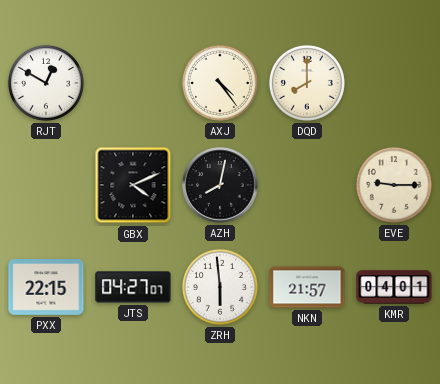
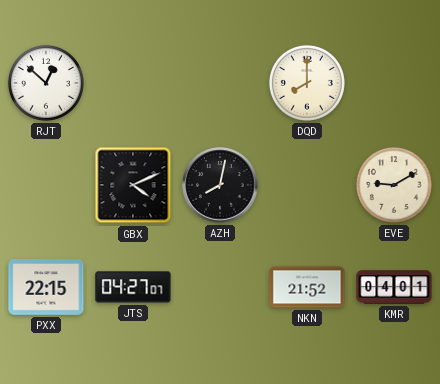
RJT: 12:50 -> 12:52 (46, 83)
AXJ: 4:24 -> none (220, 83)
EVE: 9:15 -> 9:10 (394, 185)
ZRH: 5:59 -> none (220, 287)
NKN: 21:57 -> 21:52 (307, 287)
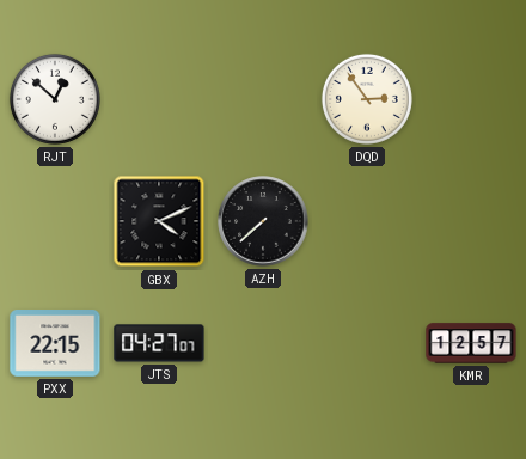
DQD: 8:00 -> 2:54 (367, 99)
AZH: 8:02 -> 7:38 (263, 221)
EVE: 9:10 -> none (394, 185)
NKN: 21:52 -> none (307, 287)
KMR: 04:01 -> 12:57 (471, 343)
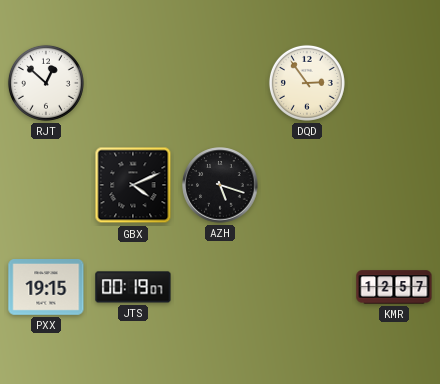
AZH: 7:38 -> 5:18 (220, 185)
PXX: 22:15 -> 19:15 (46, 288)
JTS: 04:27 -> 00:19 (133, 287)
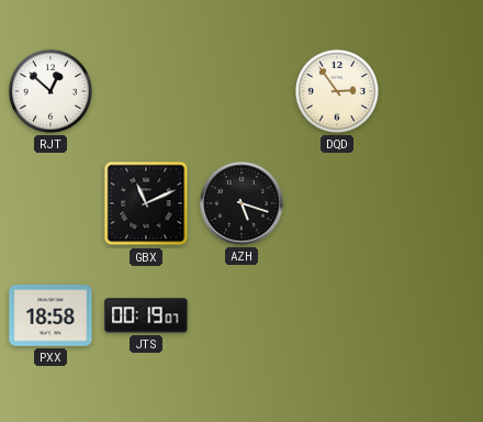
GBX: 4:11 -> 11:11 (146, 203)
PXX: 19:15 -> 18:58 (50, 316)
KMR: 12:57 -> none (394, 287)
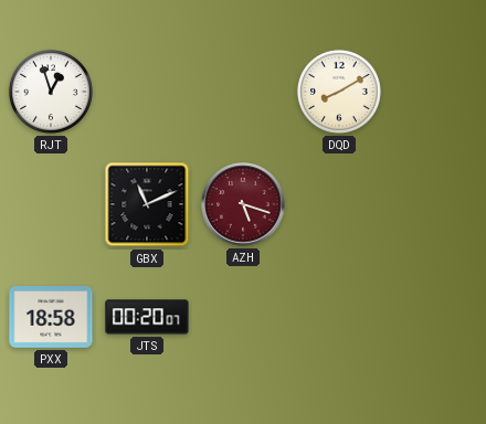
RJT: 12:52 -> 12:57 (51, 92)
DQD: 2:54 -> 8:10 (339, 92)
AZH dial: black -> burgundy (243, 204)
JTS: 00:19 -> 00:20 (147, 317)
